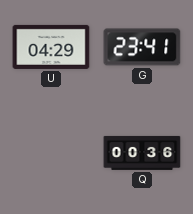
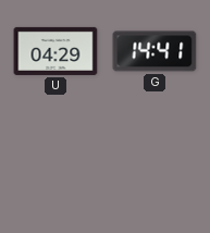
G: 23:41 -> 14:41 (155, 51)
Q: 00:36 -> none (142, 153)
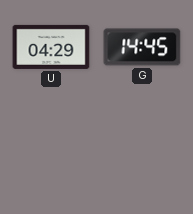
G: 14:41 -> 14:45 (142, 47)
